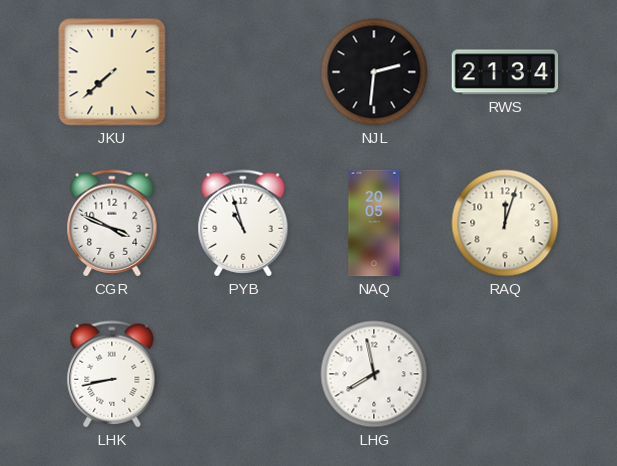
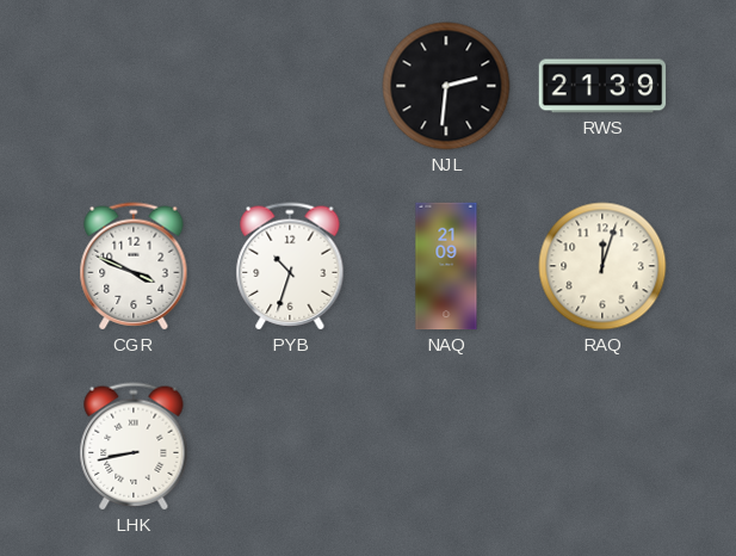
JKU: 7:38 -> none (112, 72)
RWS: 21:34 -> 21:39 (602, 86)
PYB: 10:57 -> 10:33 (290, 266)
NAQ: 20:05 -> 21:09 (446, 266)
LHG: 7:58 -> none (374, 374)
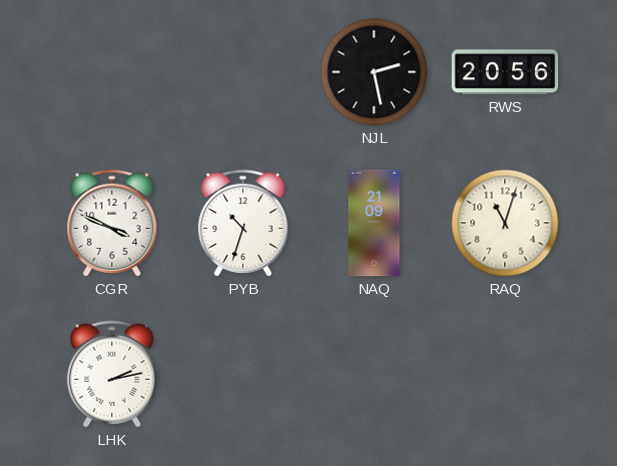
NJL: 2:31 -> 2:28 (374, 72)
RWS: 21:39 -> 20:56 (505, 72)
RAQ: 12:03 -> 11:03 (505, 223)
LHK: 8:43 -> 2:13 (112, 374)
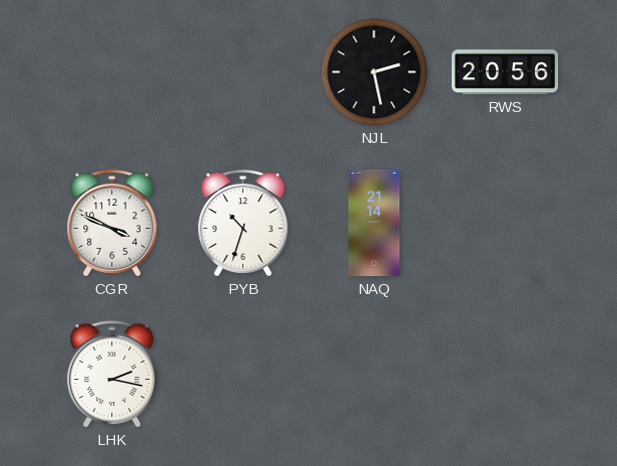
NAQ: 21:09 -> 21:14 (374, 223)
RAQ: 11:03 -> none (505, 223)
LHK: 2:13 -> 2:17 (112, 374)
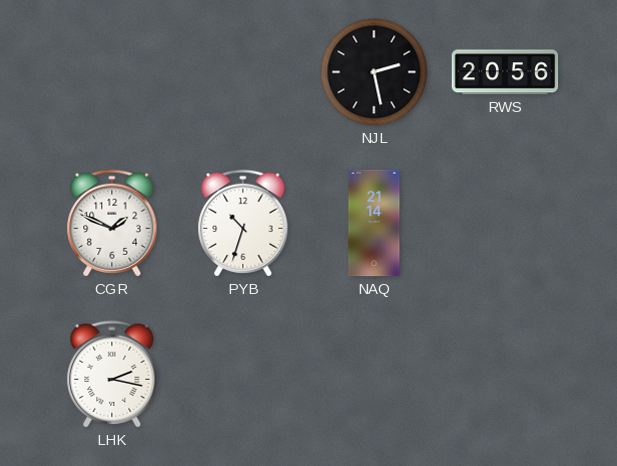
CGR: 3:49 -> 1:49 (112, 223)
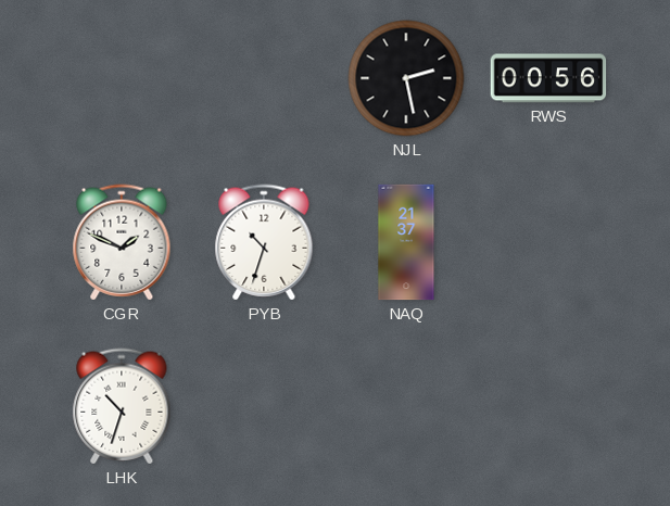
RWS: 20:56 -> 00:56 (548, 78)
NAQ: 21:14 -> 21:37 (406, 242)
LHK: 2:17 -> 10:33 (122, 406)
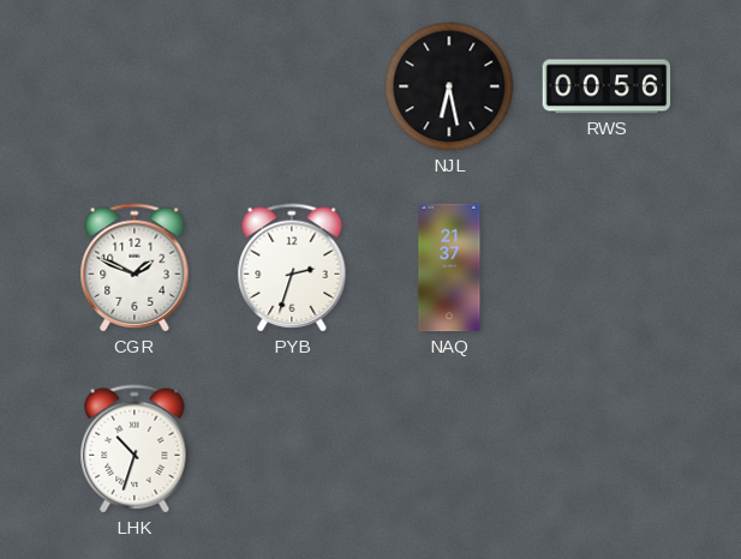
NJL: 2:28 -> 6:28 (449, 86)
PYB: 10:33 -> 2:33 (292, 268)
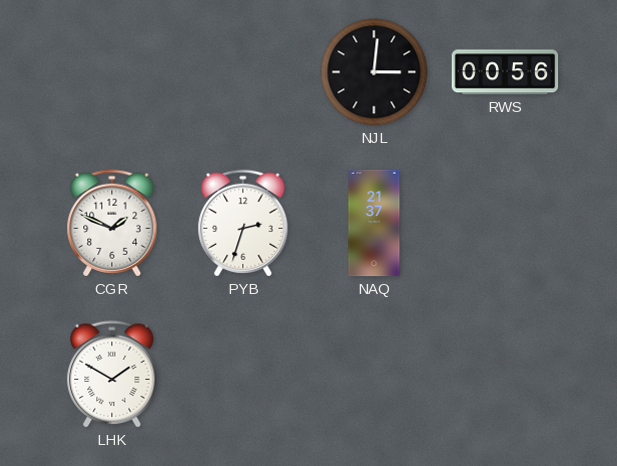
NJL: 6:28 -> 3:01 (374, 72)
LHK: 10:33 -> 1:50 (112, 374)
